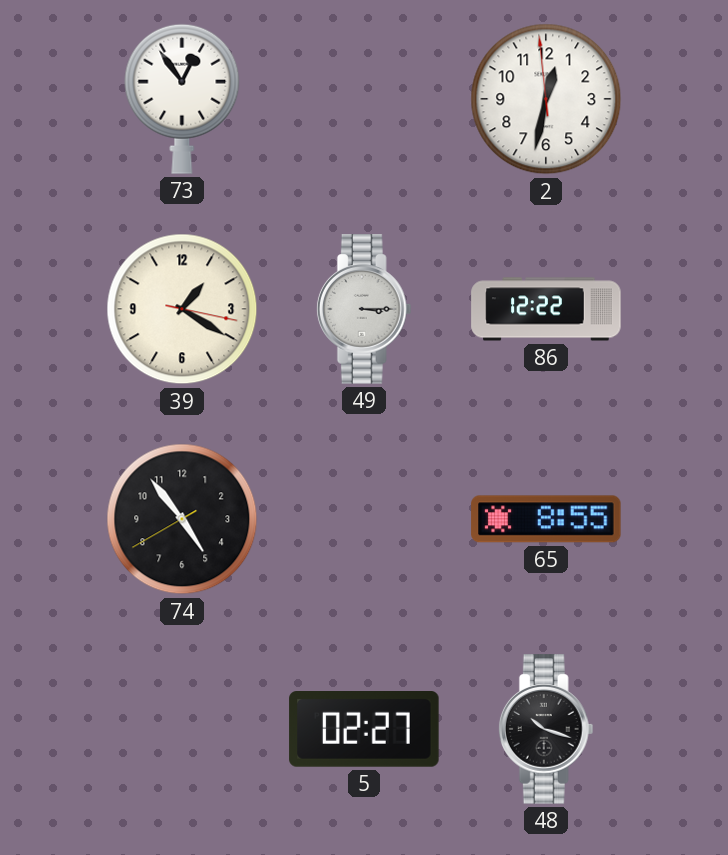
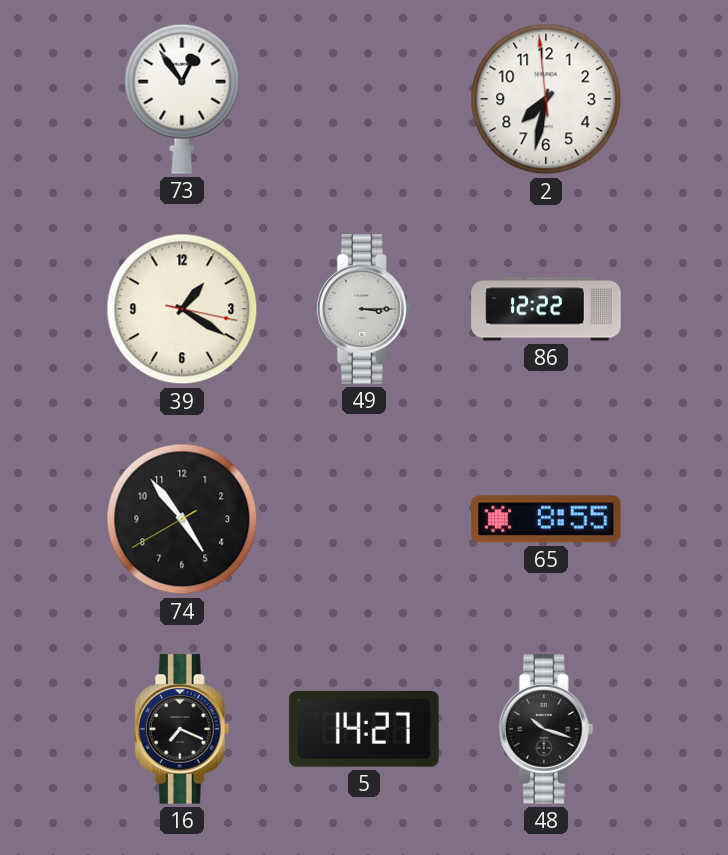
2: 12:31 -> 7:31 (546, 99)
16: none -> 7:19 (182, 729)
5: 02:27 -> 14:27 (364, 730)
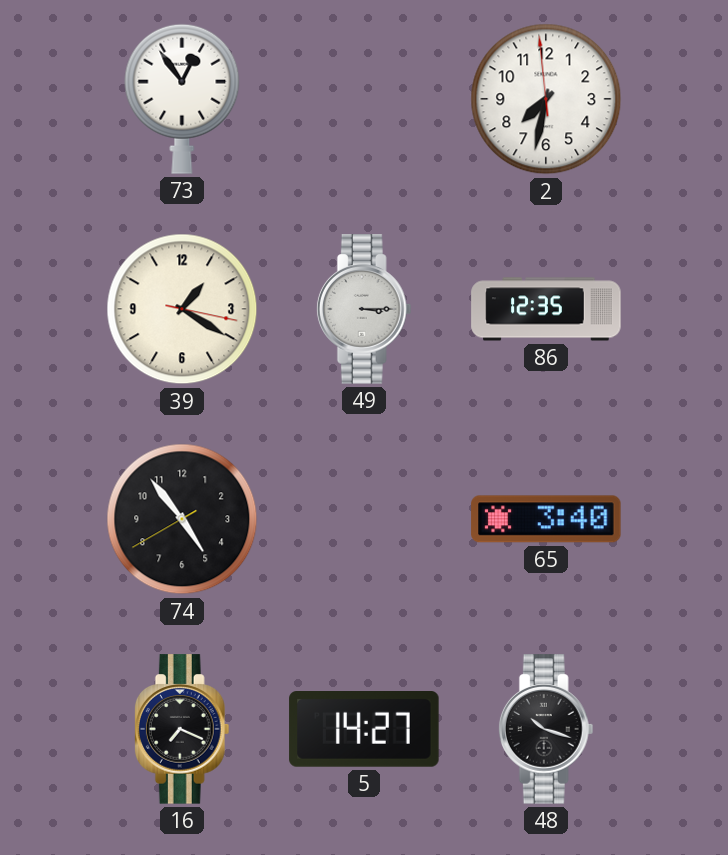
86: 12:22 -> 12:35 (546, 309)
65: 8:55 -> 3:40 (546, 519)
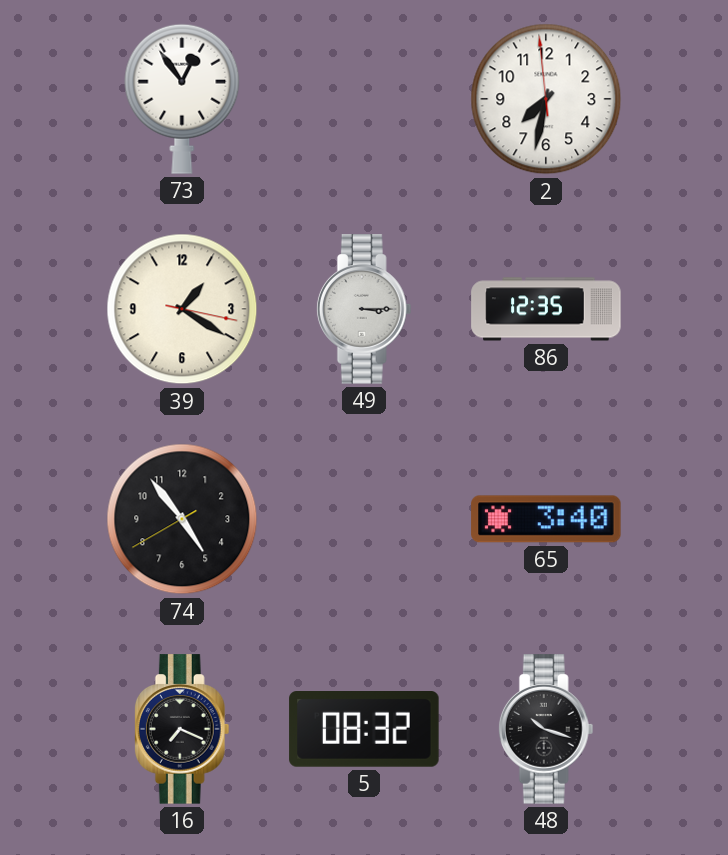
5: 14:27 -> 08:32 (364, 730)
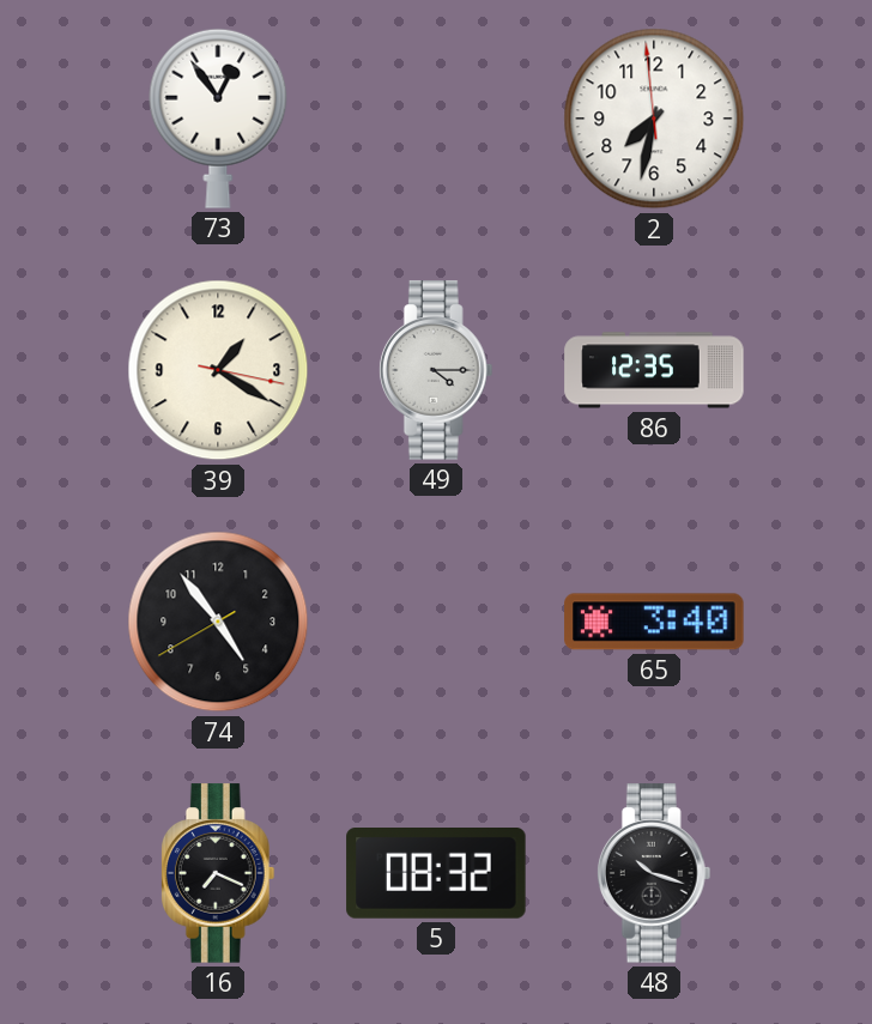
49: 3:15 -> 4:15 (436, 370)
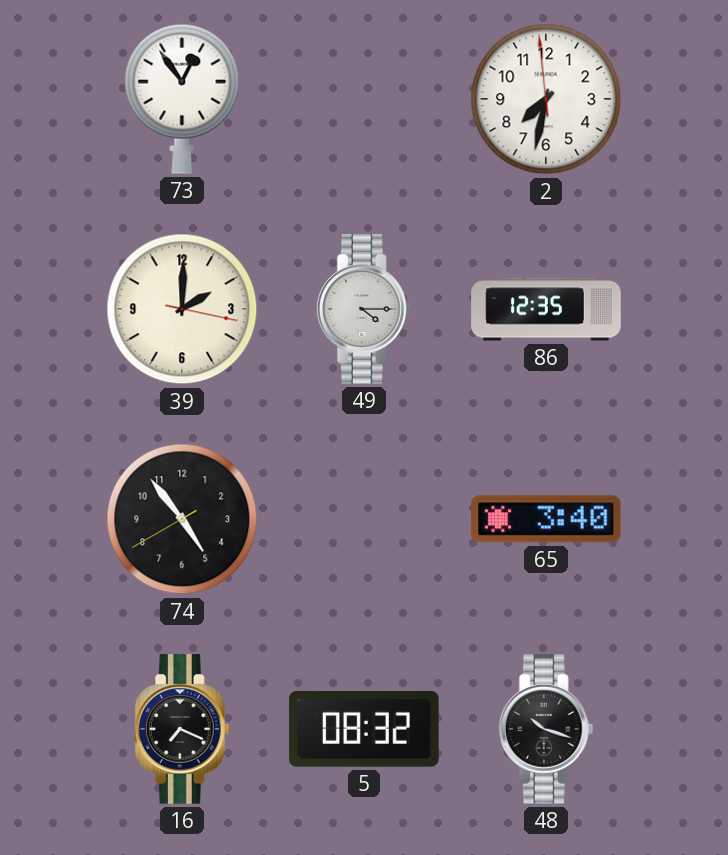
39: 1:20 -> 2:00 (182, 309)
